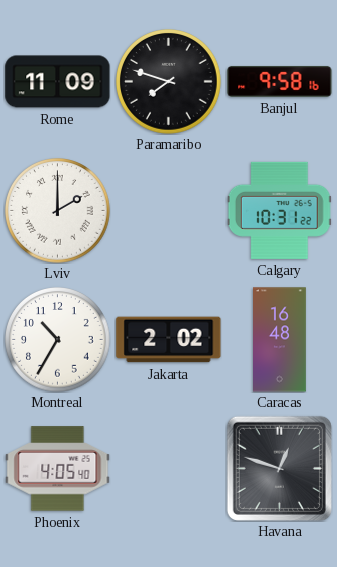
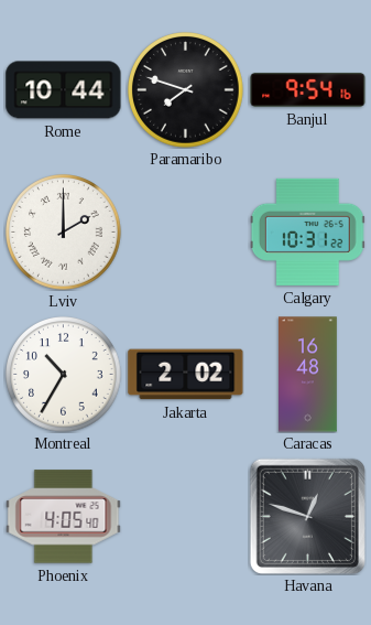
Rome: 11:09 -> 10:44 (64, 90)
Banjul: 9:58 -> 9:54 (308, 89)
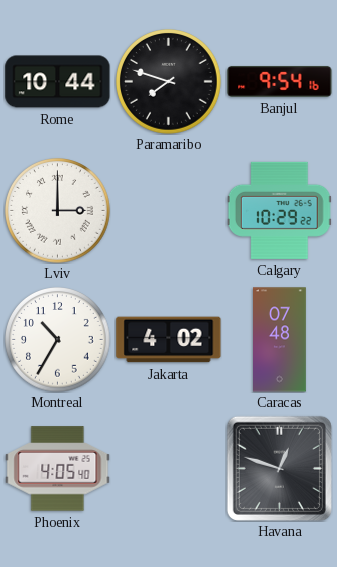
Lviv: 2:00 -> 3:00 (58, 211)
Calgary: 10:31 -> 10:29 (279, 210)
Jakarta: 2:02 -> 4:02 (169, 340)
Caracas: 16:48 -> 07:48 (280, 340)
